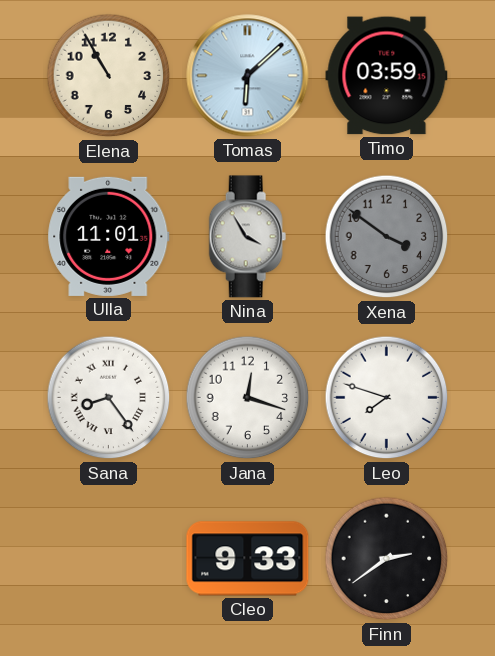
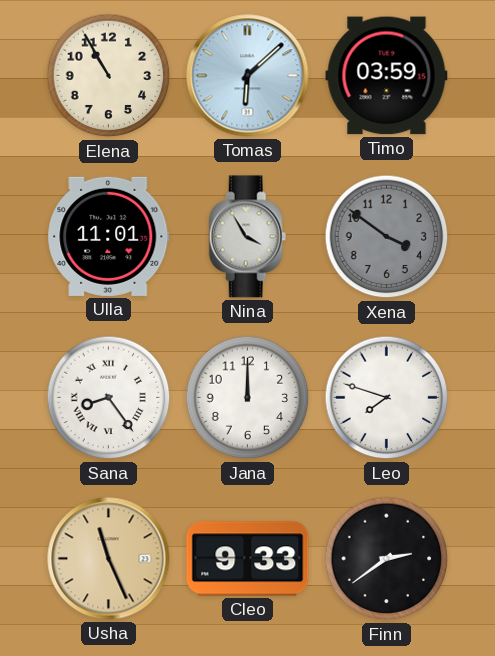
Jana: 12:18 -> 12:00 (248, 398)
Usha: none -> 11:26 (109, 559)
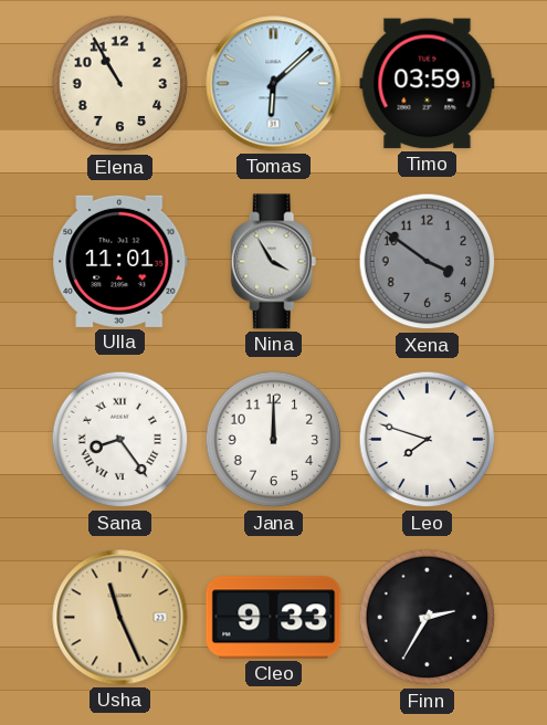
Finn: 2:39 -> 2:35 (428, 618)
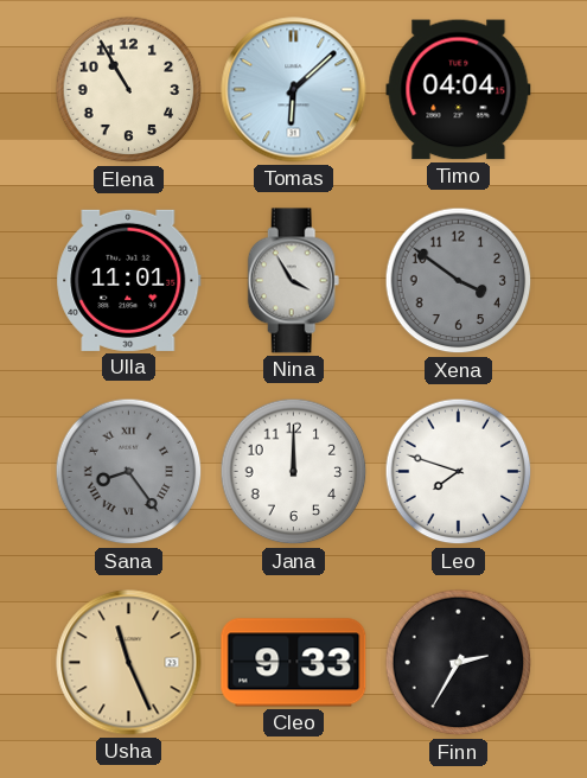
Timo: 03:59 -> 04:04 (459, 90)
Sana dial: white -> grey (129, 472)
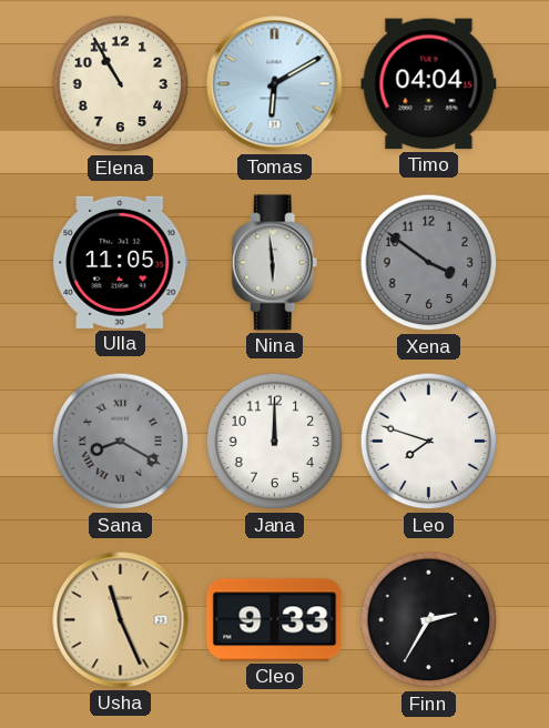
Tomas: 6:08 -> 6:10 (275, 84)
Ulla: 11:01 -> 11:05 (121, 262)
Nina: 3:55 -> 5:59 (275, 263)
Sana: 8:24 -> 8:20 (121, 442)
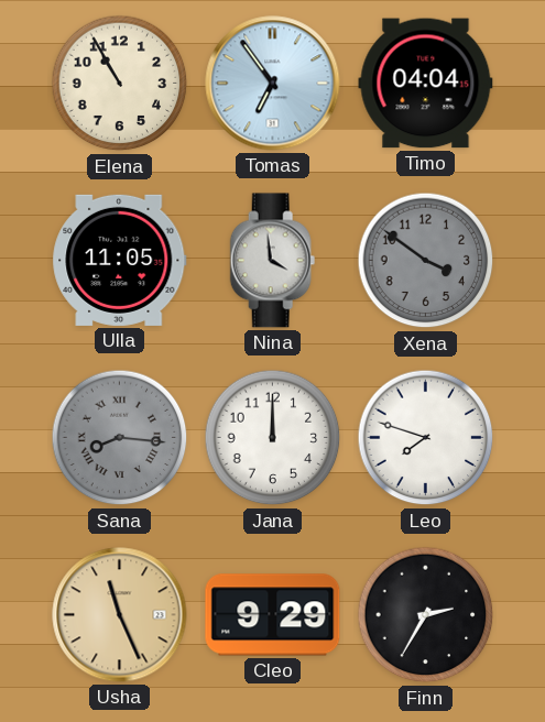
Tomas: 6:10 -> 6:54 (273, 84)
Nina: 5:59 -> 3:59 (273, 261)
Sana: 8:20 -> 8:16 (120, 438)
Cleo: 9:33 -> 9:29 (273, 615)
